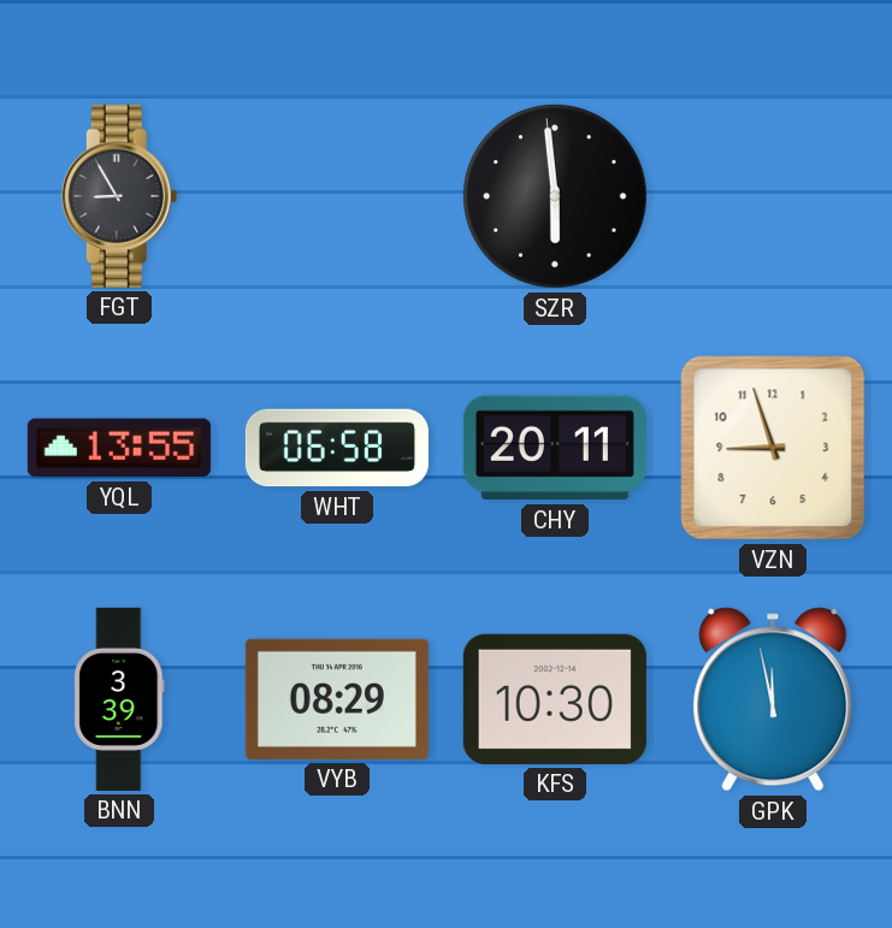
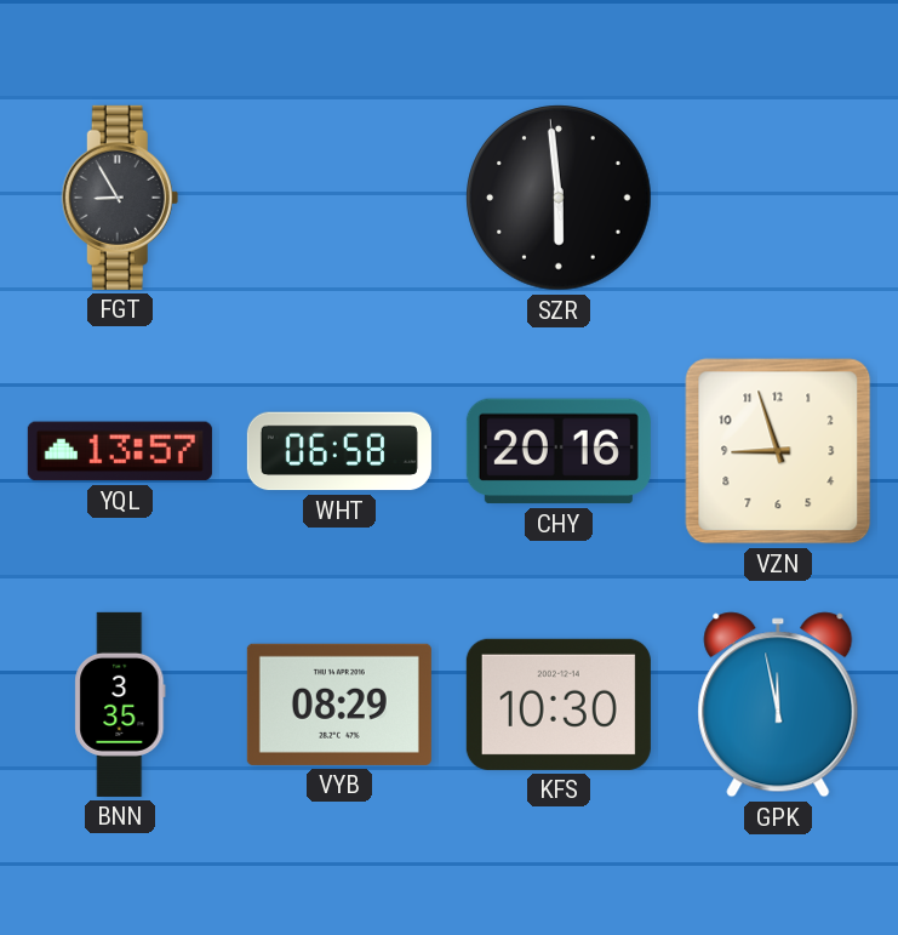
YQL: 13:55 -> 13:57 (120, 451)
CHY: 20:11 -> 20:16 (559, 451)
BNN: 3:39 -> 3:35 (120, 705)
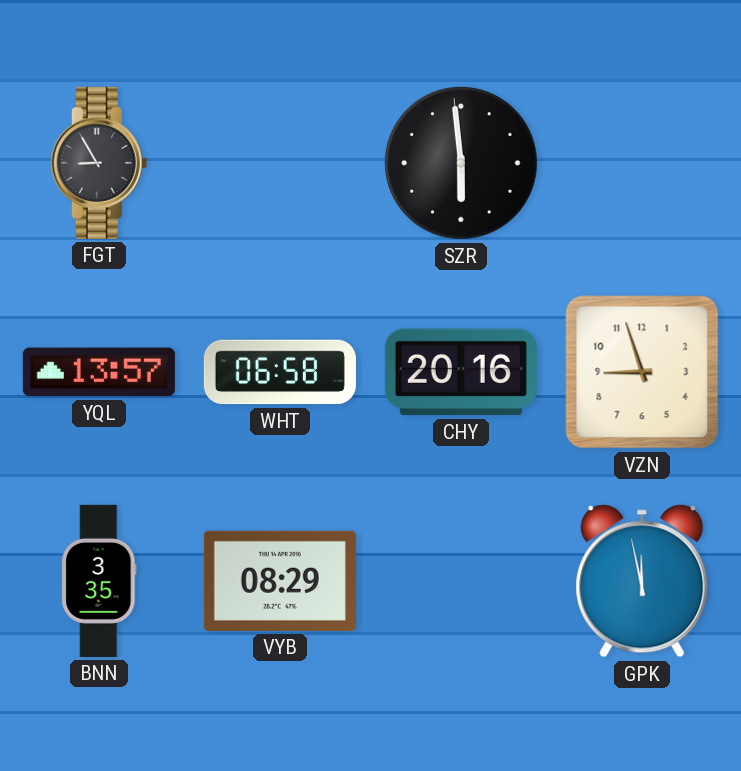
KFS: 10:30 -> none (559, 705)
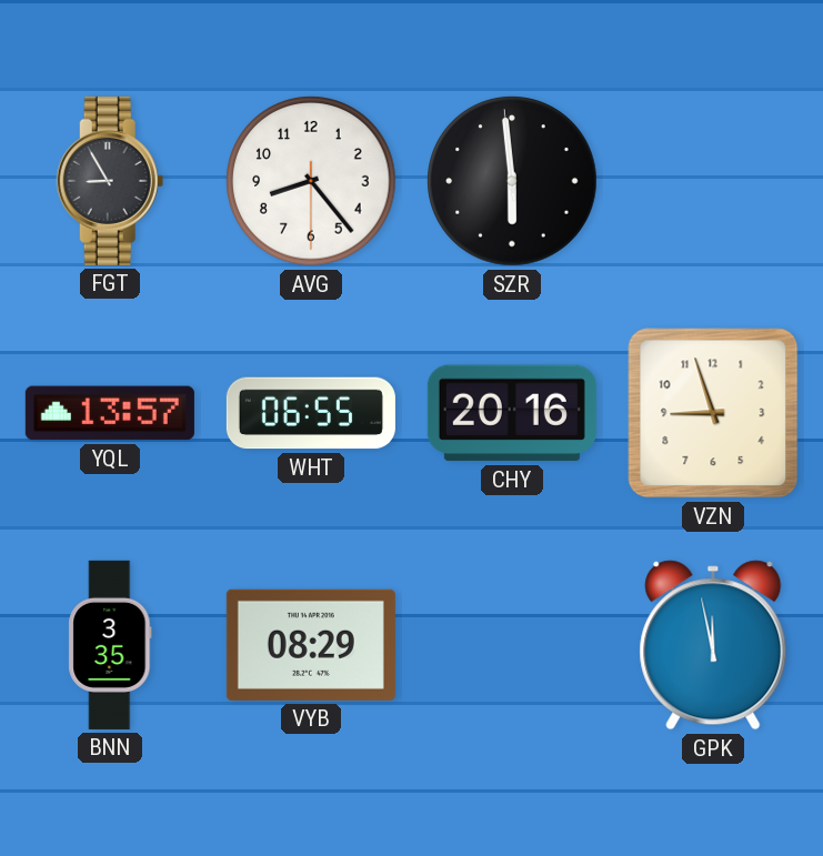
AVG: none -> 8:23 (311, 181)
WHT: 06:58 -> 06:55 (311, 413)
